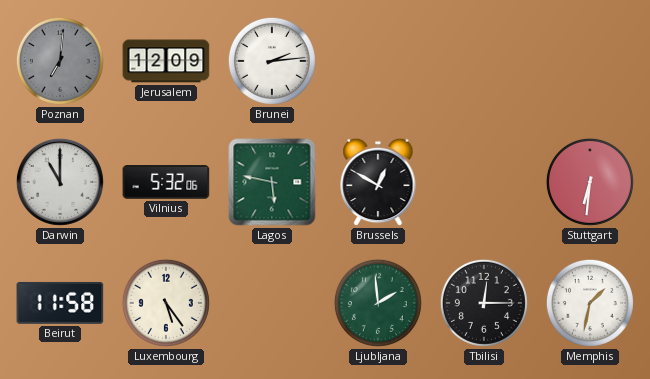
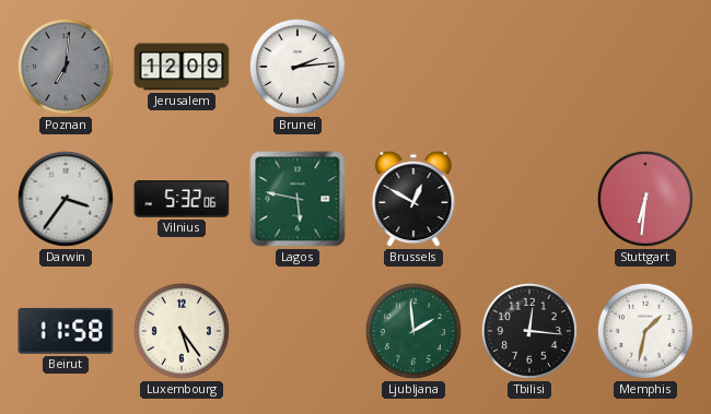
Darwin: 11:00 -> 3:36 (66, 199)
Tbilisi: 12:15 -> 12:16 (529, 331)
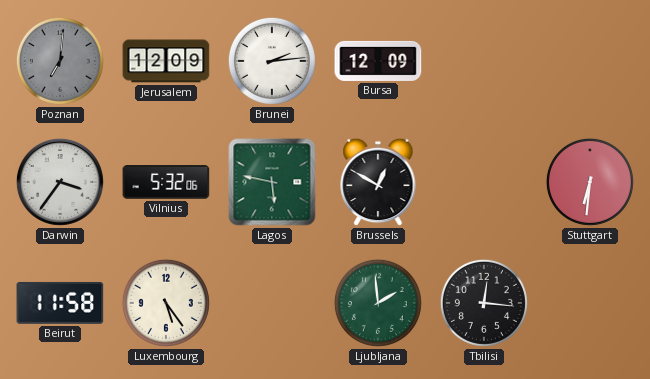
Bursa: none -> 12:09 (378, 61)
Memphis: 1:32 -> none (645, 331)
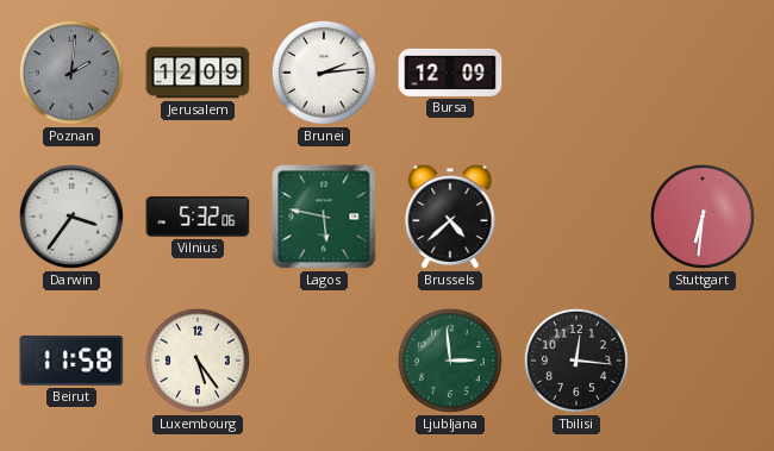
Poznan: 7:01 -> 2:01 (71, 73)
Brussels: 12:50 -> 4:38 (450, 217)
Ljubljana: 1:59 -> 2:59 (450, 361)
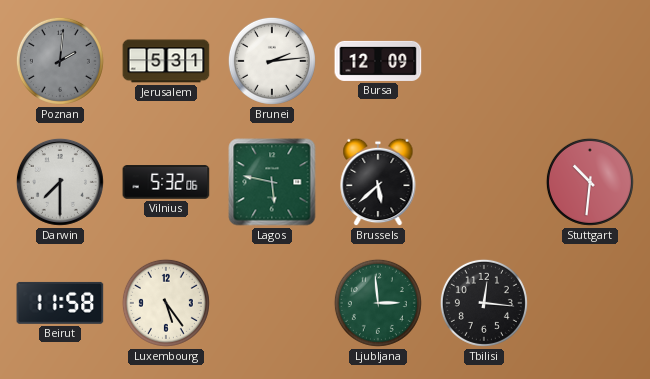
Jerusalem: 12:09 -> 5:31 (166, 61)
Darwin: 3:36 -> 7:30 (60, 182)
Brussels: 4:38 -> 5:38 (378, 182)
Stuttgart: 6:31 -> 10:31 (590, 182)
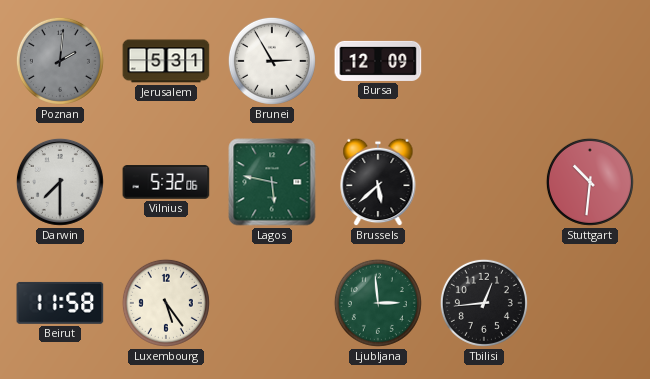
Brunei: 2:14 -> 2:55 (272, 61)
Tbilisi: 12:16 -> 12:44 (484, 303)
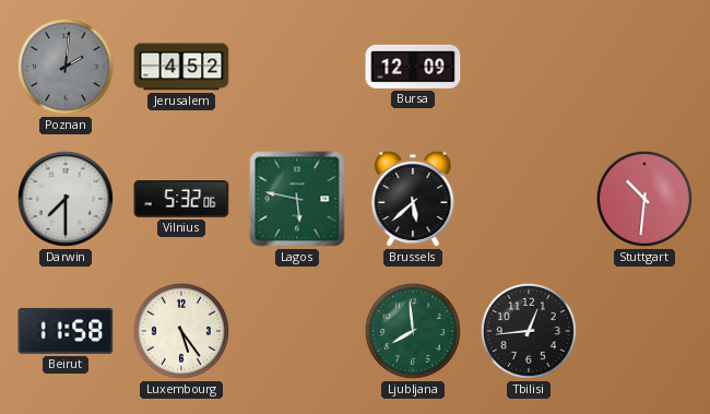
Jerusalem: 5:31 -> 4:52 (181, 67)
Brunei: 2:55 -> none (272, 61)
Ljubljana: 2:59 -> 7:59 (413, 331)
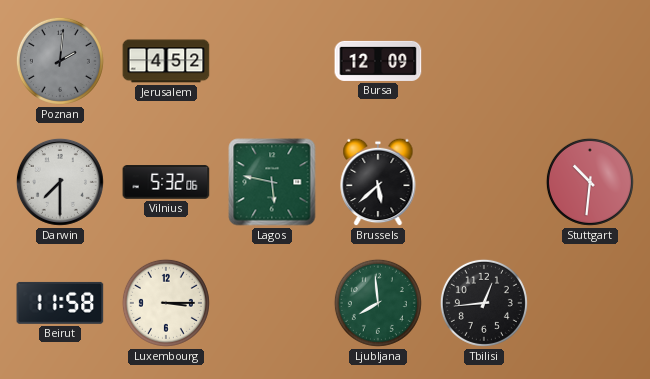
Luxembourg: 5:24 -> 3:15 (166, 303)
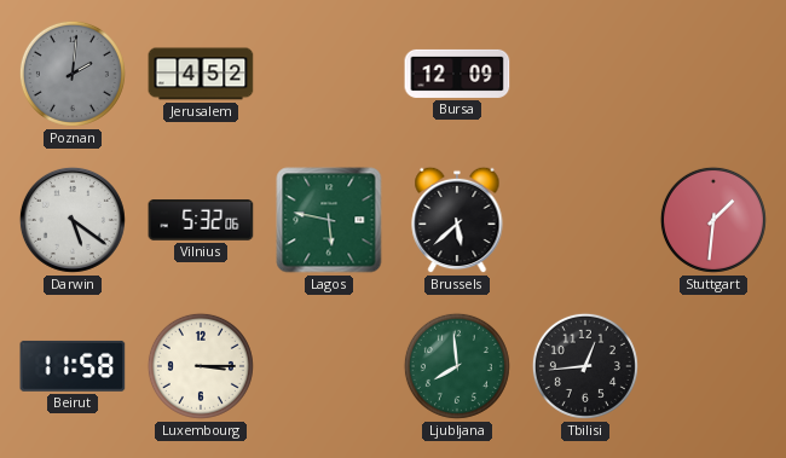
Darwin: 7:30 -> 5:21 (73, 220)
Stuttgart: 10:31 -> 1:31 (713, 220)
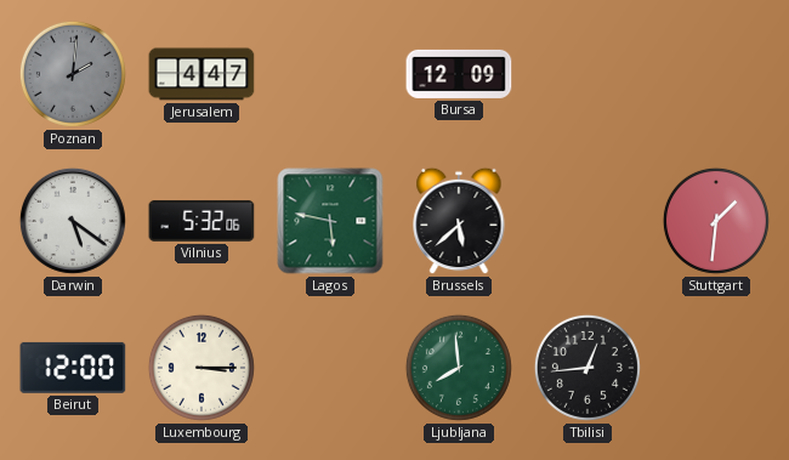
Jerusalem: 4:52 -> 4:47 (201, 74)
Beirut: 11:58 -> 12:00 (73, 368)
